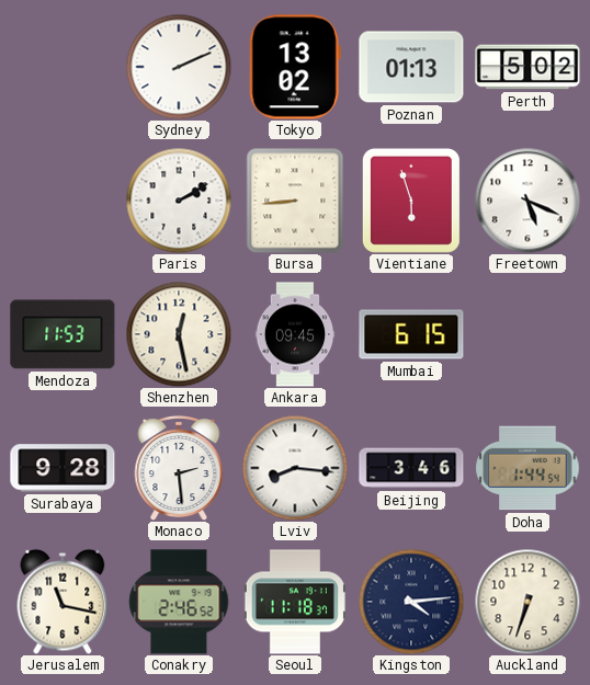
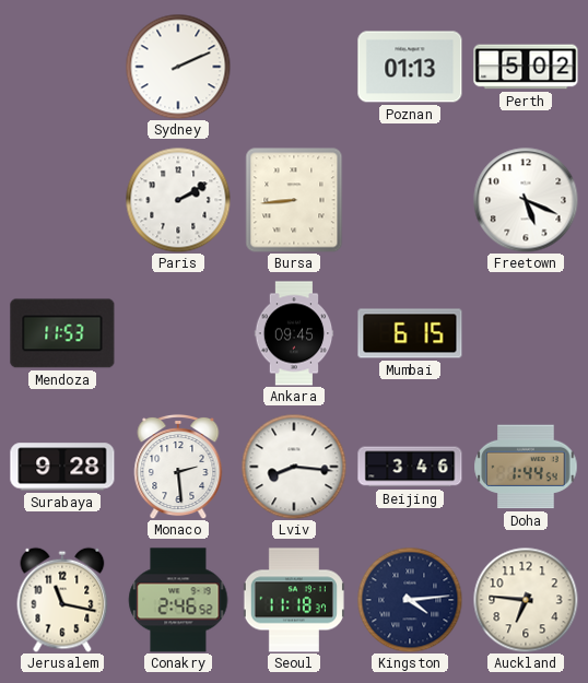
Tokyo: 13:02 -> none (295, 67)
Vientiane: 5:57 -> none (411, 201)
Shenzhen: 12:28 -> none (179, 334)
Auckland: 6:33 -> 6:46 (526, 600)
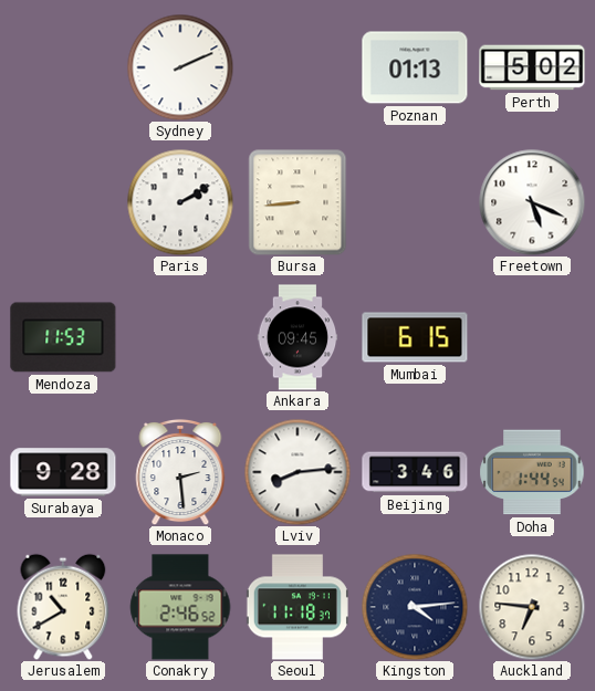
Lviv: 8:16 -> 8:14 (297, 472)
Jerusalem: 11:17 -> 10:40 (63, 607)
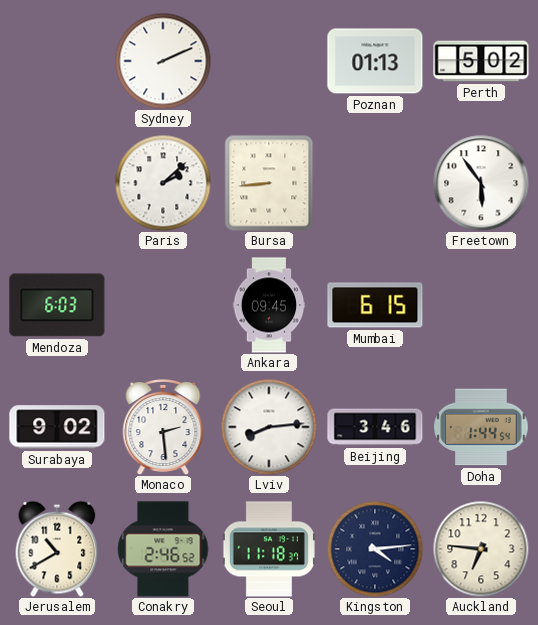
Paris: 2:10 -> 2:08 (163, 183)
Freetown: 5:19 -> 5:54 (481, 183)
Mendoza: 11:53 -> 6:03 (57, 305)
Surabaya: 9:28 -> 9:02 (57, 427)
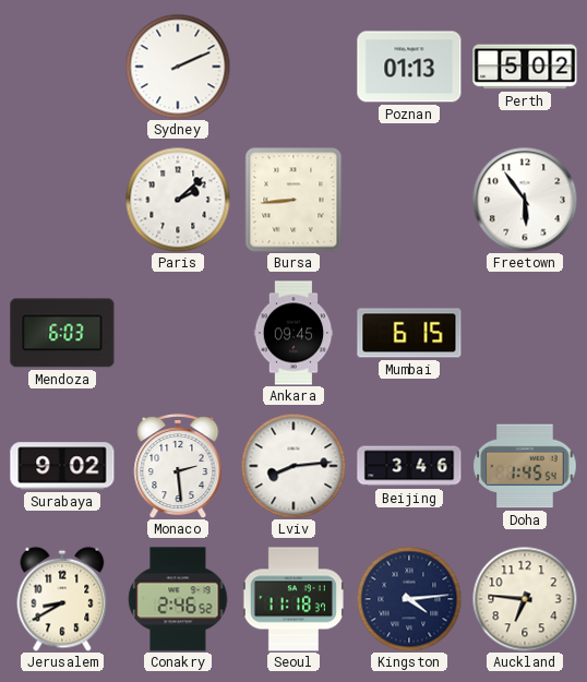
Doha: 1:44 -> 1:45 (525, 466)
Jerusalem: 10:40 -> 8:40 (62, 599)
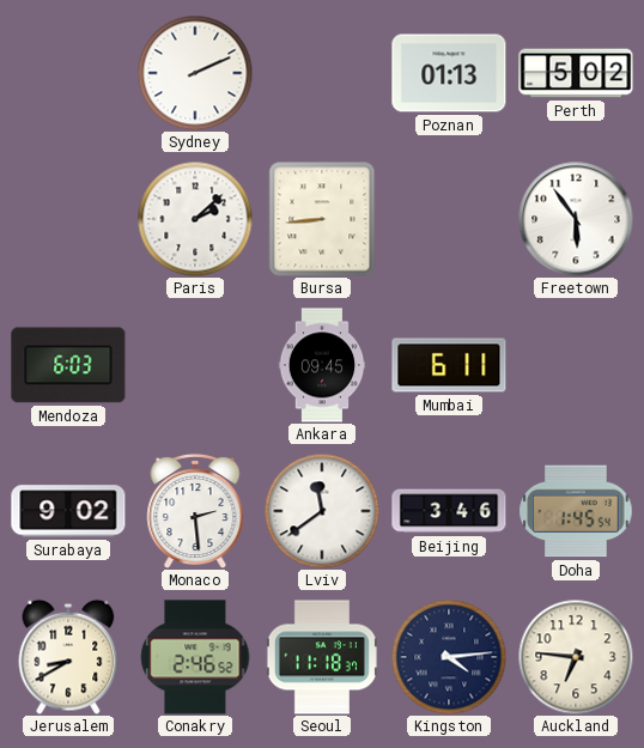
Mumbai: 6:15 -> 6:11 (449, 365)
Lviv: 8:14 -> 11:39 (322, 511)
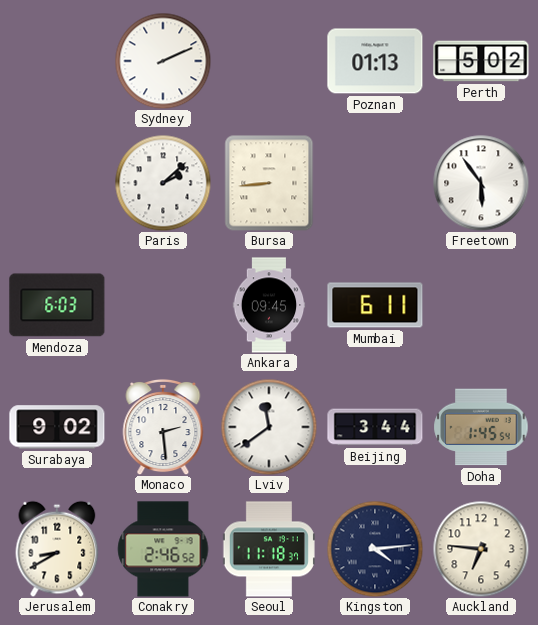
Beijing: 3:46 -> 3:44 (375, 427)
